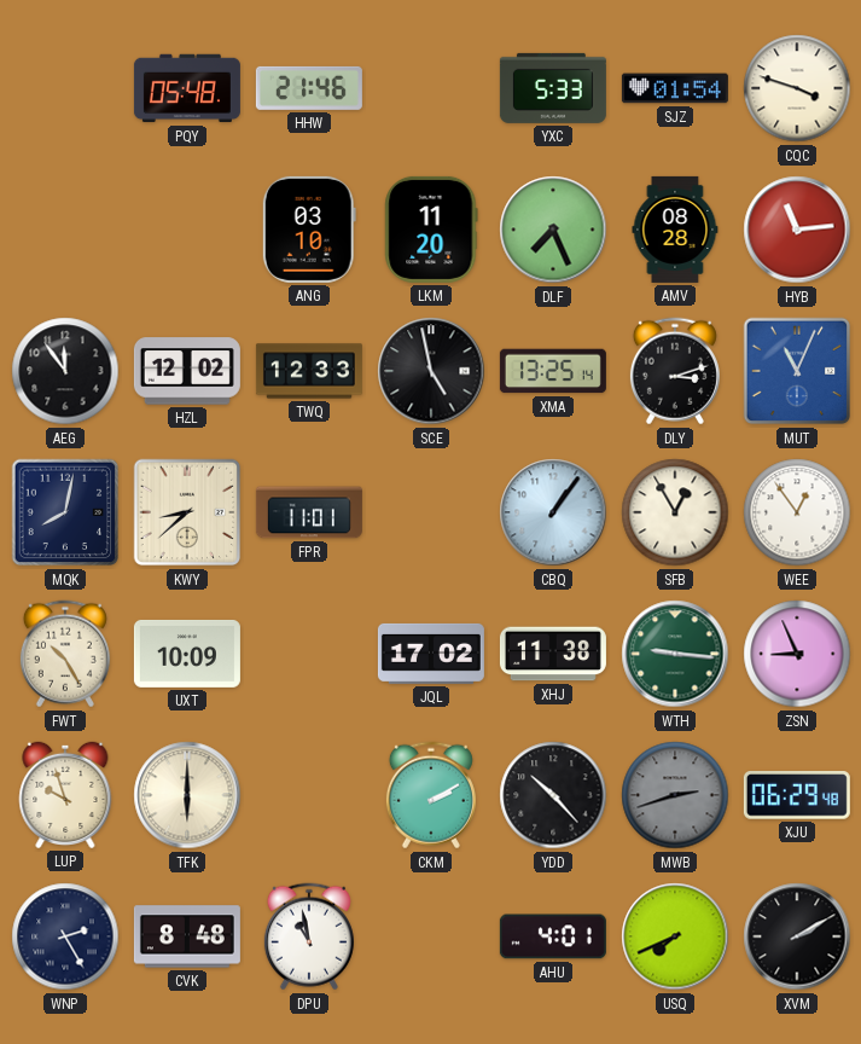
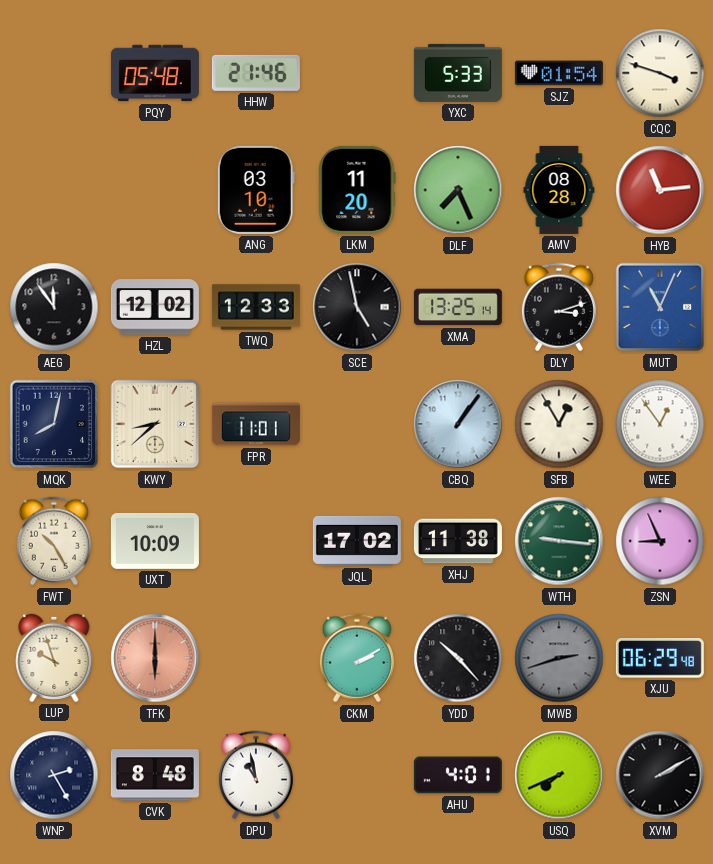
TFK dial: cream -> salmon (155, 658)
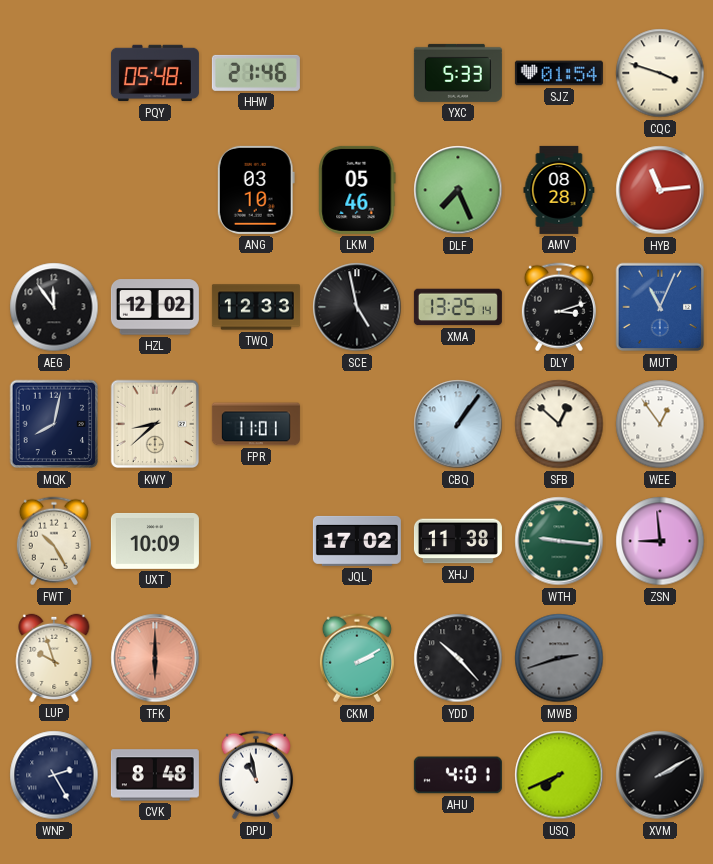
LKM: 11:20 -> 05:46 (357, 190)
SFB: 12:55 -> 12:52 (559, 424)
ZSN: 8:56 -> 8:59 (660, 541)
XJU: 06:29 -> none (660, 658)
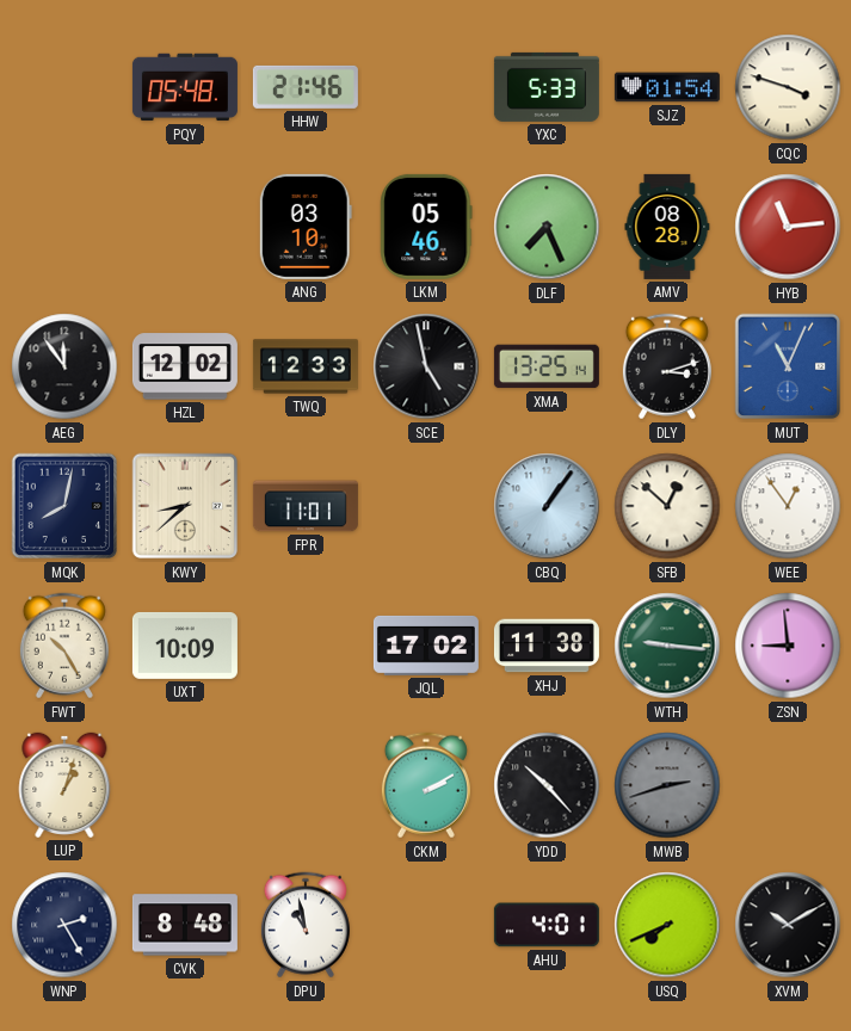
LUP: 9:57 -> 1:03 (64, 785)
TFK: 6:00 -> none (155, 658)
XVM: 2:10 -> 10:10 (788, 925)
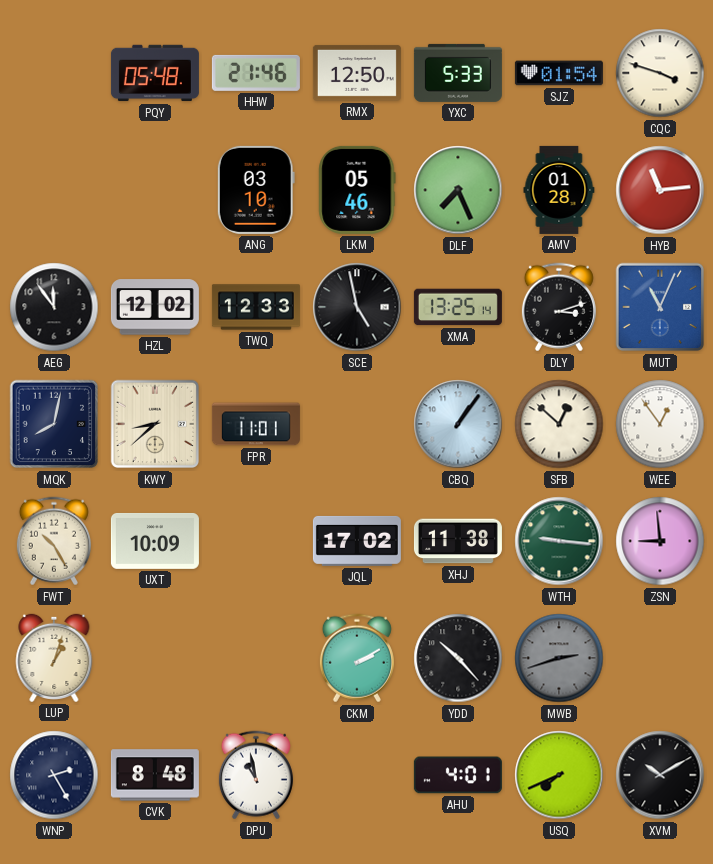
RMX: none -> 12:50 (357, 73)
AMV: 08:28 -> 01:28 (559, 190)
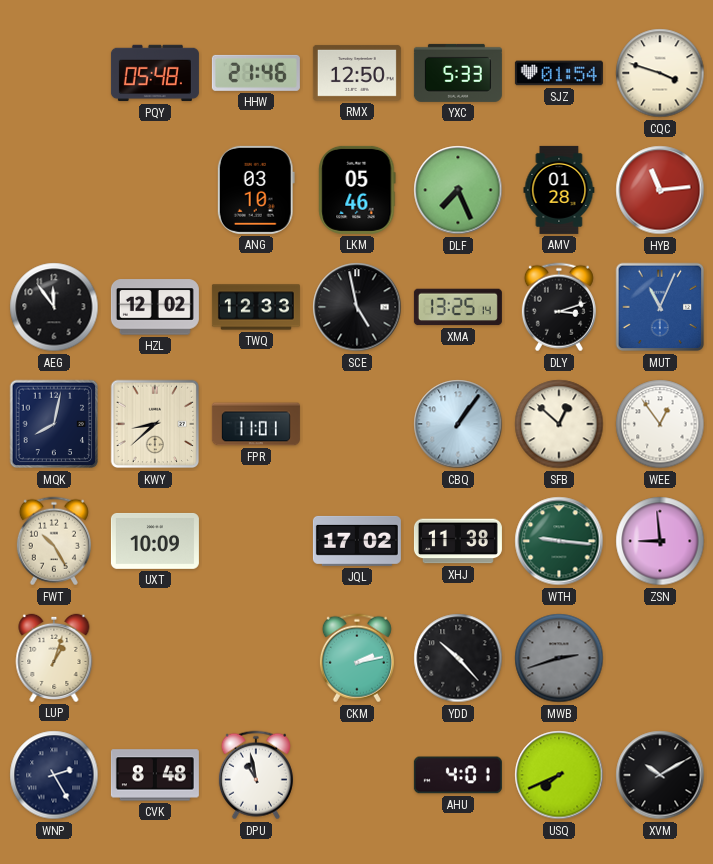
CKM: 2:10 -> 2:13 (357, 658)
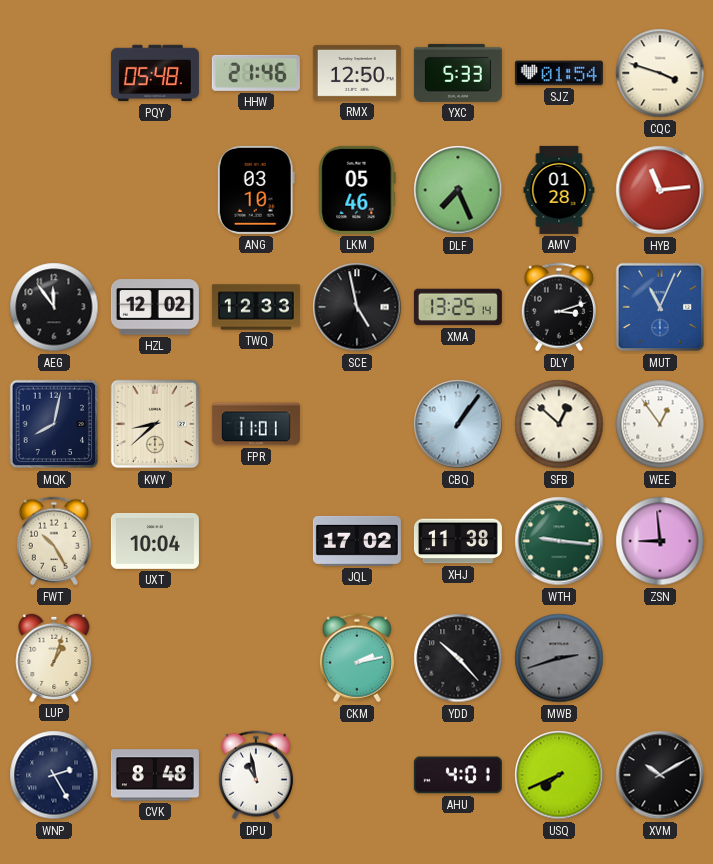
UXT: 10:09 -> 10:04 (155, 541)
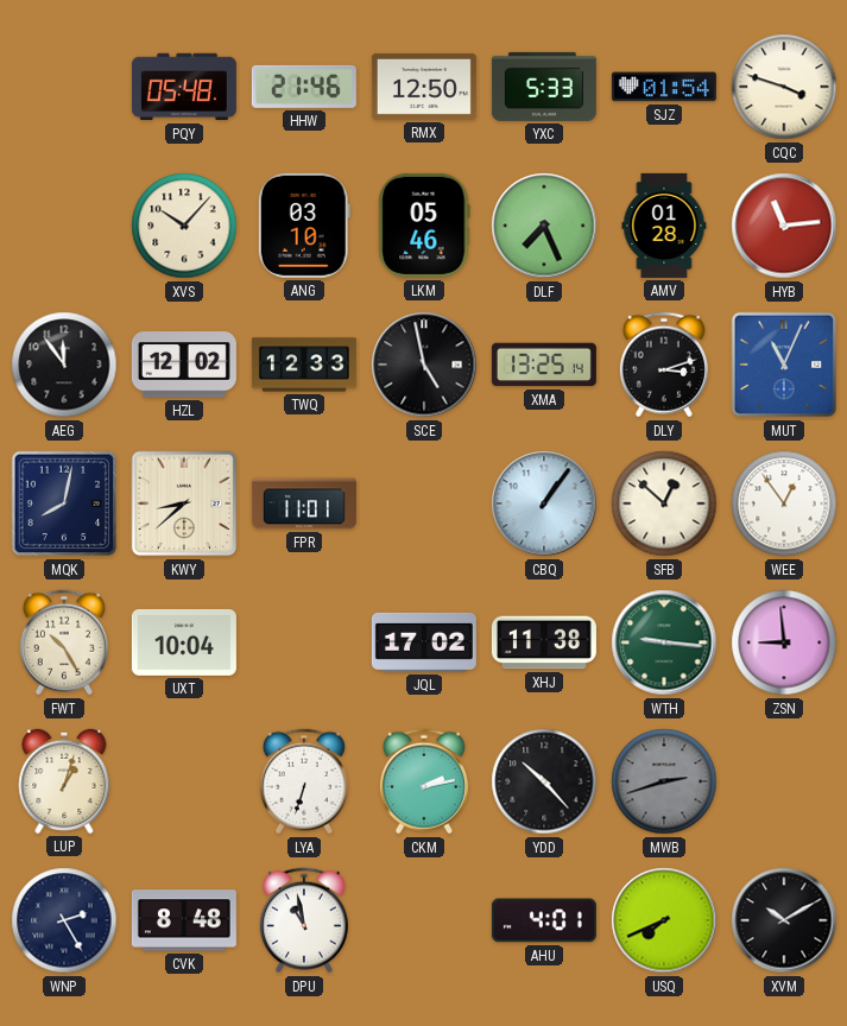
XVS: none -> 10:07 (184, 226)
LYA: none -> 6:33 (304, 781)
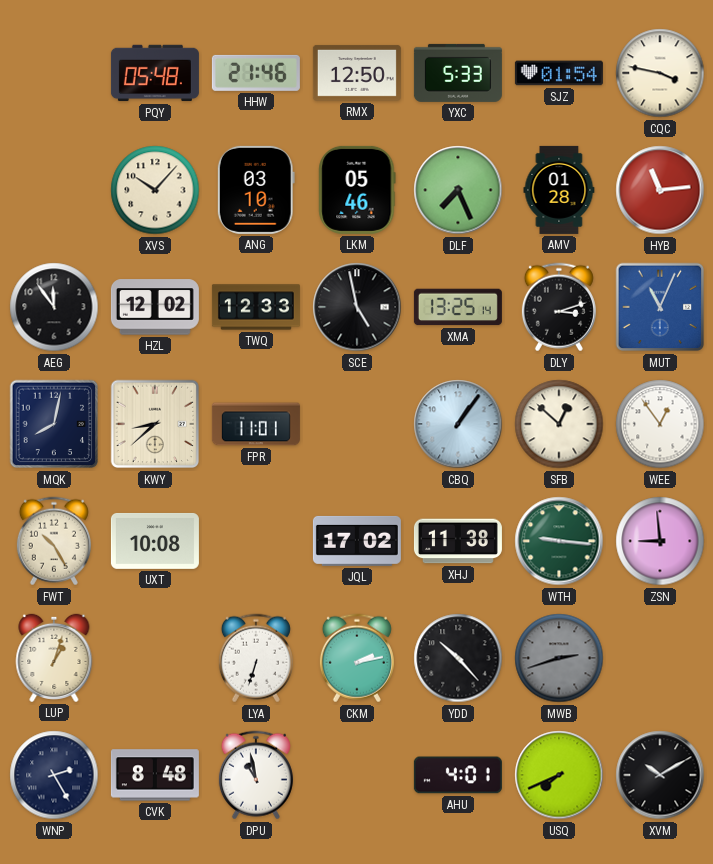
CQC: 3:48 -> 3:47 (660, 73)
UXT: 10:04 -> 10:08 (155, 541)
